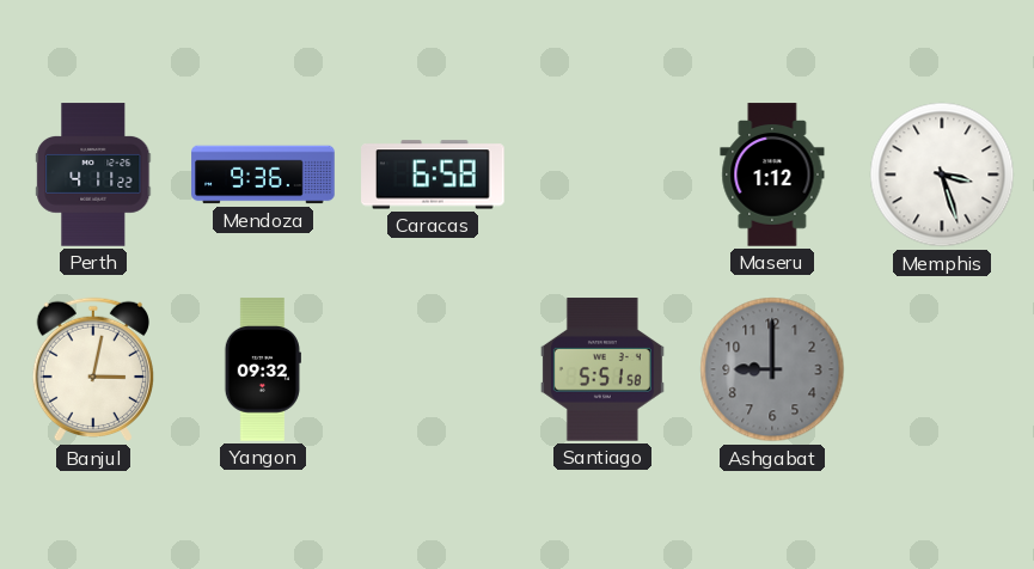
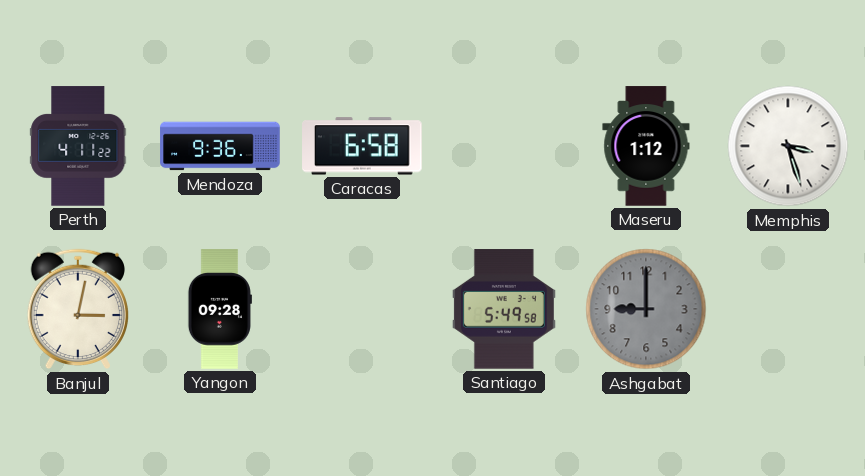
Yangon: 09:32 -> 09:28 (220, 309)
Santiago: 5:51 -> 5:49 (504, 309)
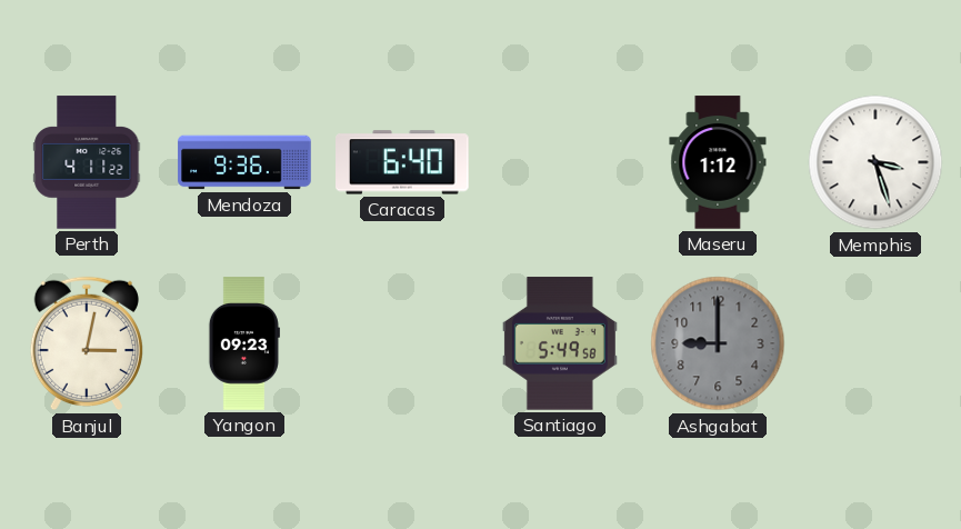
Caracas: 6:58 -> 6:40 (402, 162)
Yangon: 09:28 -> 09:23 (244, 343)
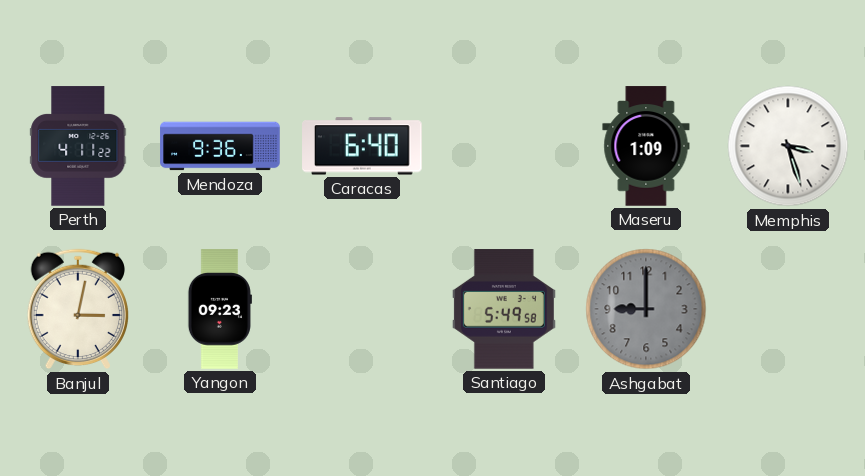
Maseru: 1:12 -> 1:09 (646, 146)
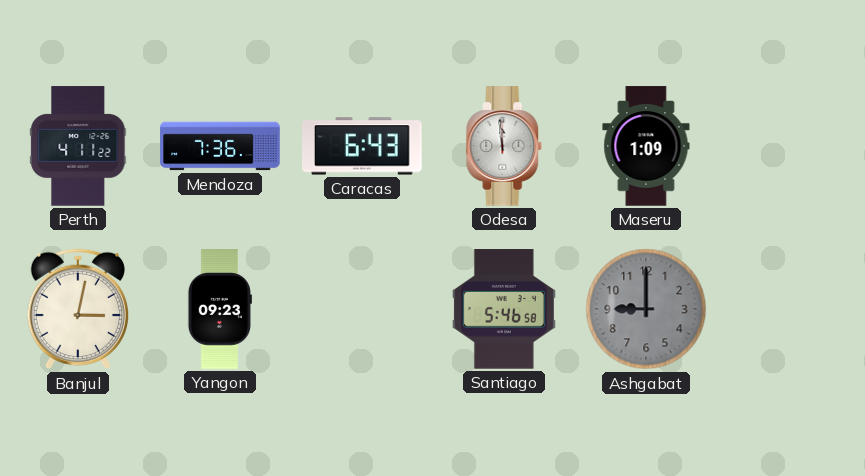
Mendoza: 9:36 -> 7:36 (220, 146)
Caracas: 6:40 -> 6:43 (362, 146)
Odesa: none -> 11:59 (504, 146)
Memphis: 3:27 -> none (788, 146)
Santiago: 5:49 -> 5:46 (504, 309)
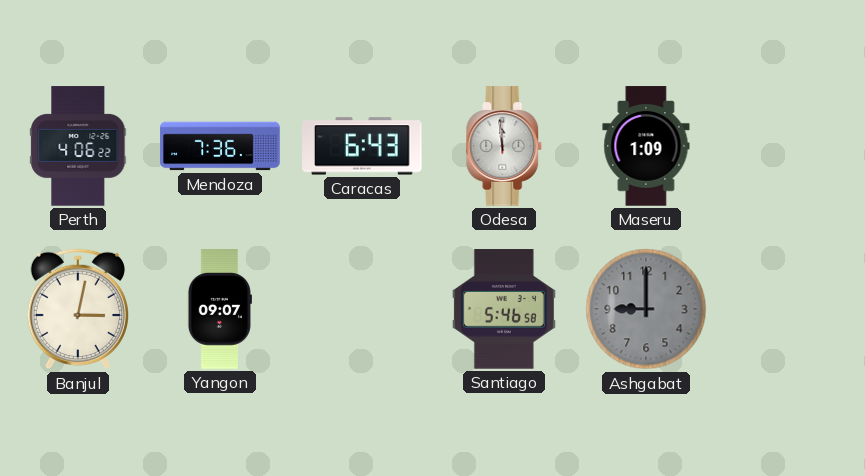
Perth: 4:11 -> 4:06 (78, 146)
Yangon: 09:23 -> 09:07 (220, 309)
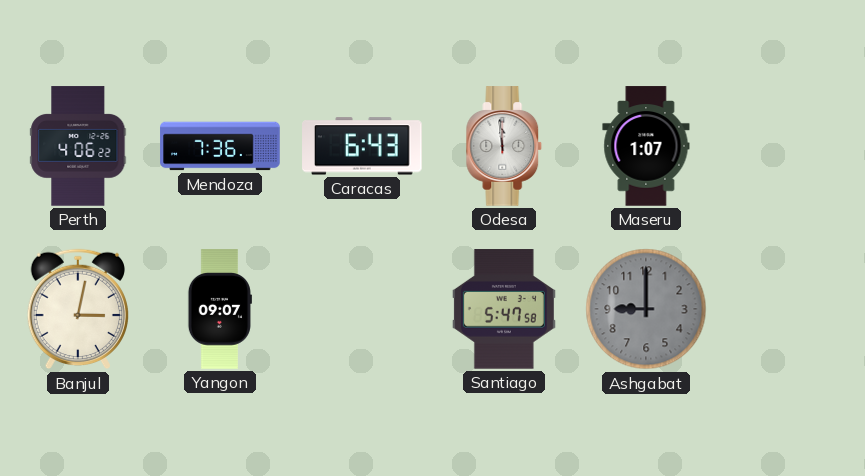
Maseru: 1:09 -> 1:07 (646, 146)
Santiago: 5:46 -> 5:47 (504, 309)
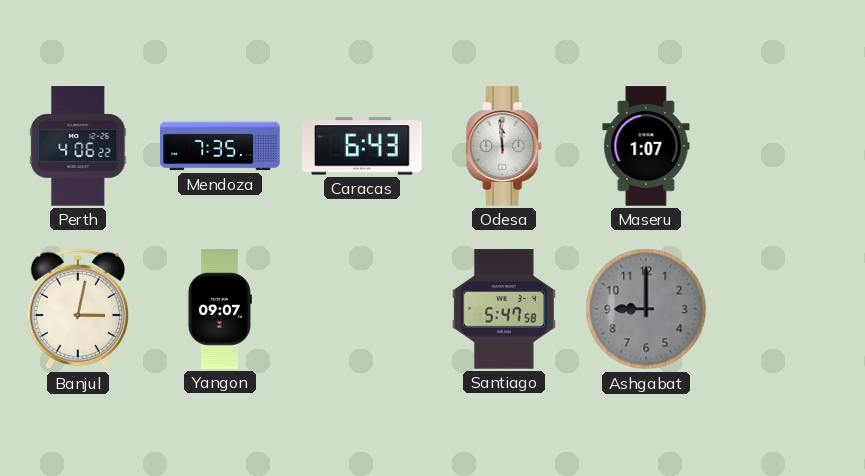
Mendoza: 7:36 -> 7:35 (220, 146)
